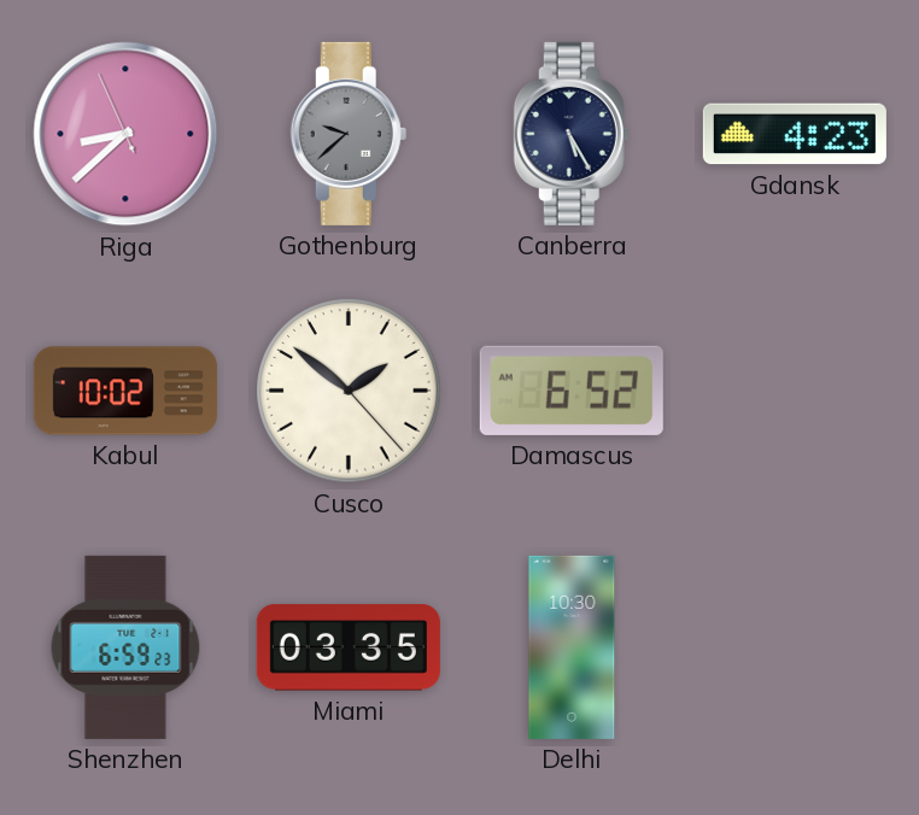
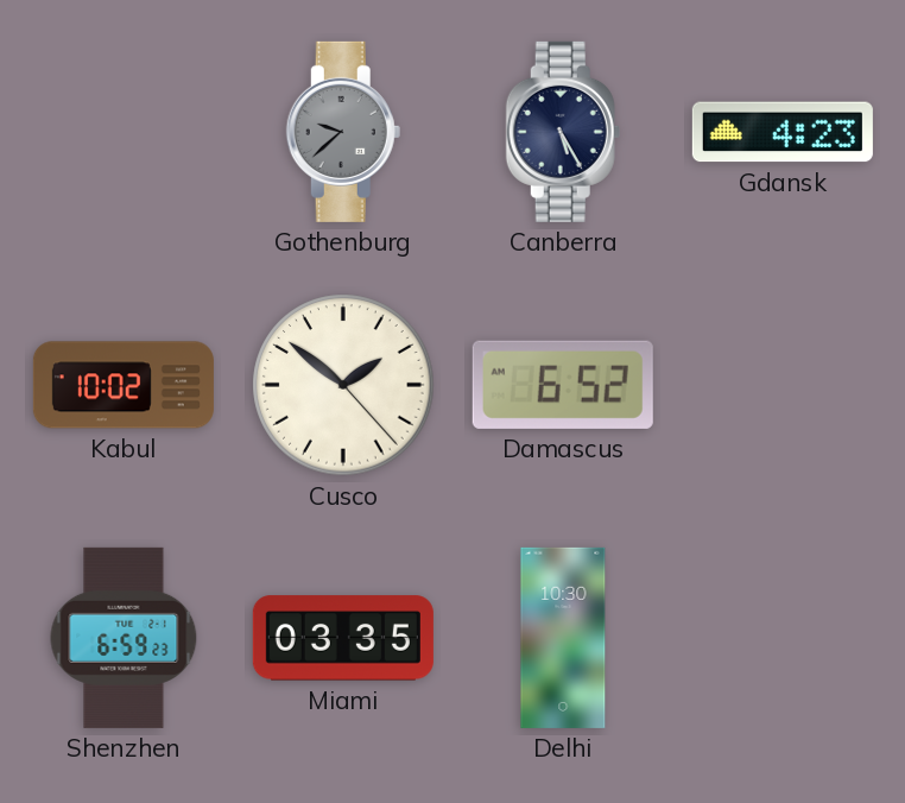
Riga: 8:37 -> none (125, 134)
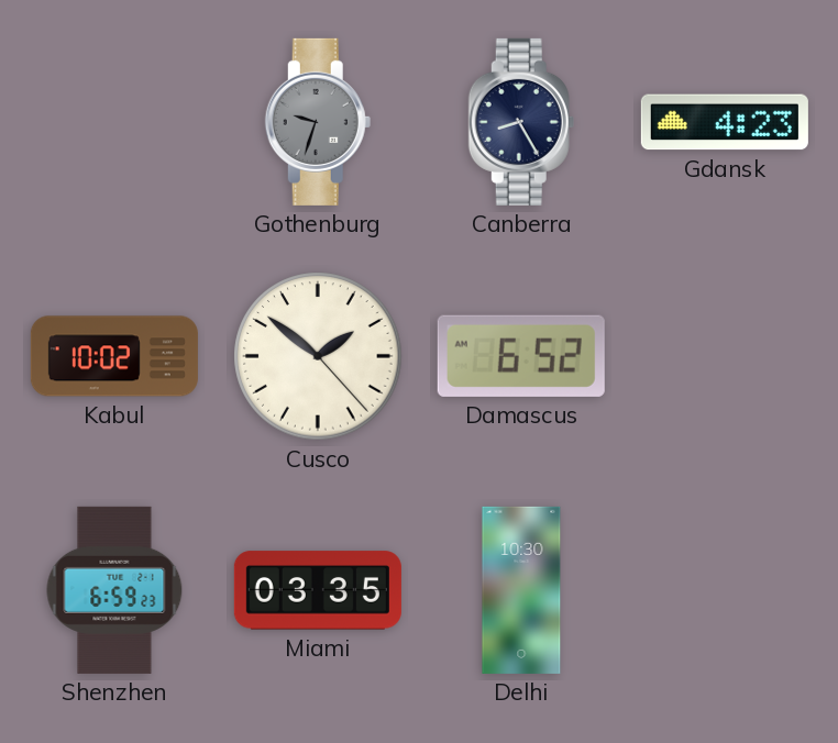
Gothenburg: 9:38 -> 9:33 (318, 122)
Canberra: 5:25 -> 8:25 (521, 122)
